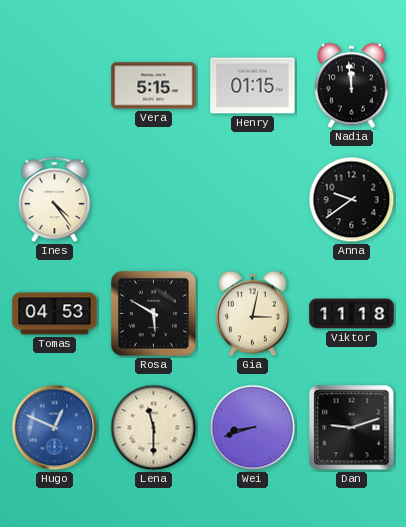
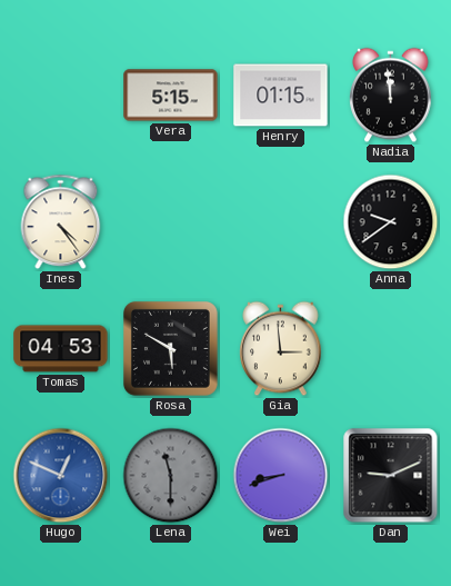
Gia: 3:02 -> 2:59 (281, 349)
Viktor: 11:18 -> none (352, 314)
Lena dial: cream -> grey (171, 476)
Dan: 9:12 -> 9:11 (391, 476)
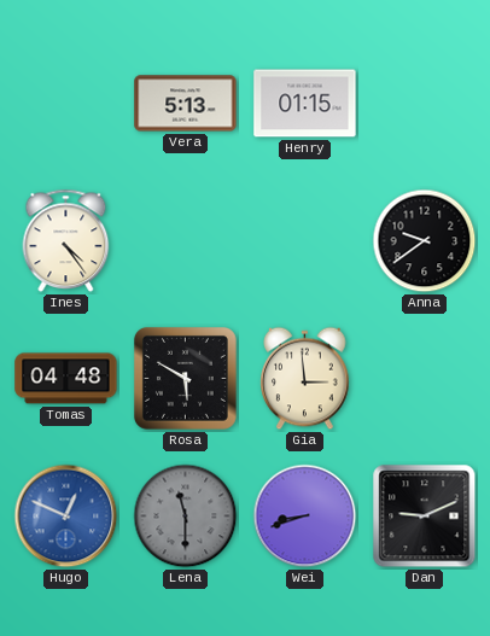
Vera: 5:15 -> 5:13 (186, 104)
Nadia: 11:59 -> none (391, 96)
Tomas: 04:53 -> 04:48 (66, 379)
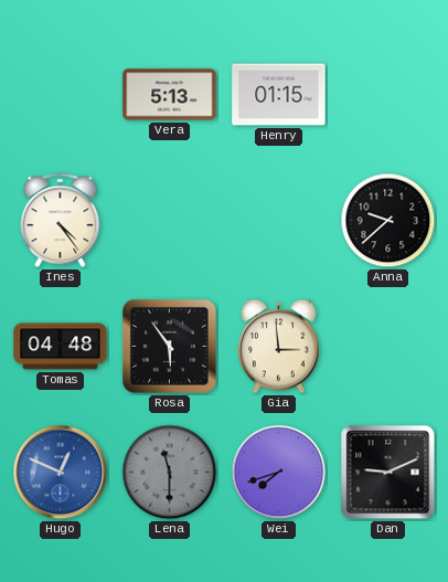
Anna: 9:39 -> 9:38 (388, 221)
Rosa: 5:50 -> 5:54 (169, 346)
Wei: 8:42 -> 7:42 (279, 473)
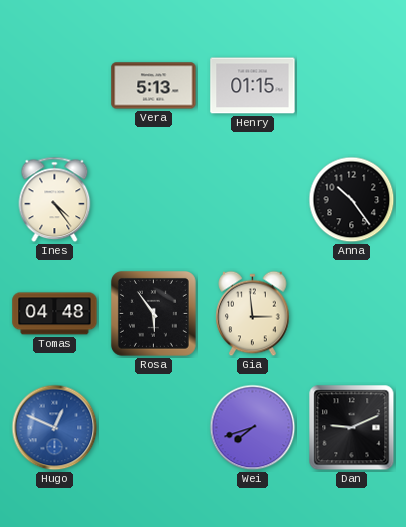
Anna: 9:38 -> 10:24 (352, 200)
Lena: 11:30 -> none (170, 473)
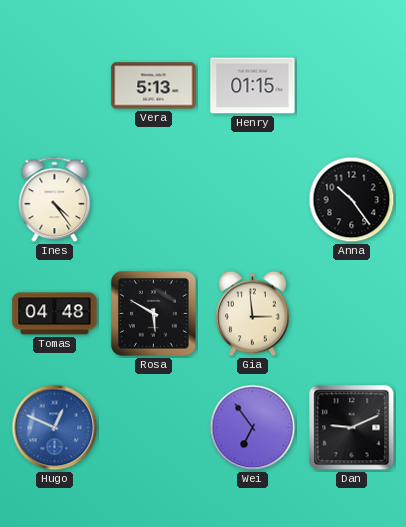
Rosa: 5:54 -> 5:50 (153, 313)
Wei: 7:42 -> 6:54 (253, 428)
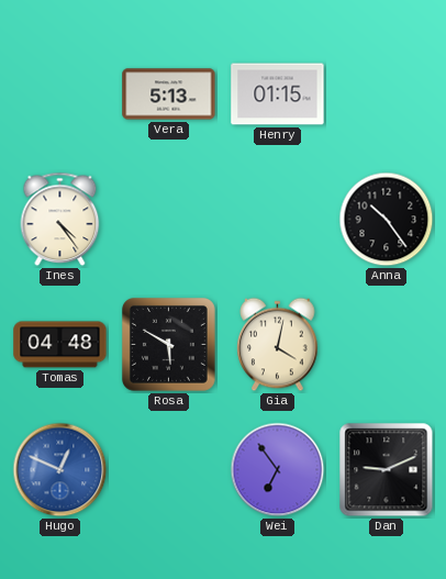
Gia: 2:59 -> 4:02 (278, 345)
